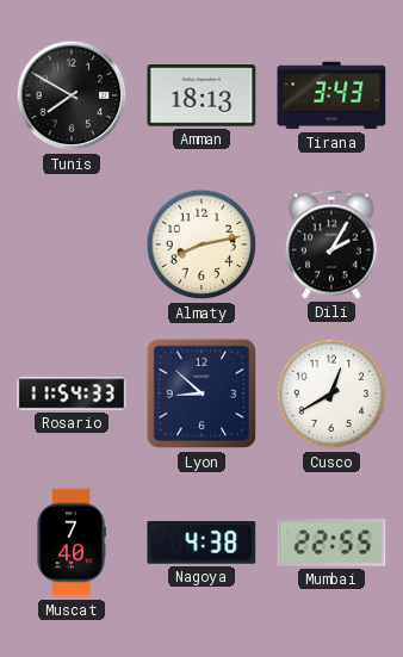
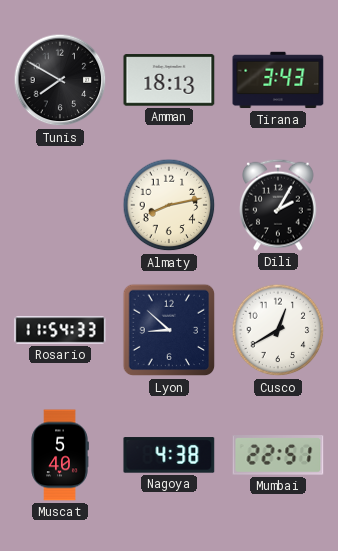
Muscat: 7:40 -> 5:40 (60, 455)
Mumbai: 22:55 -> 22:51 (278, 455)
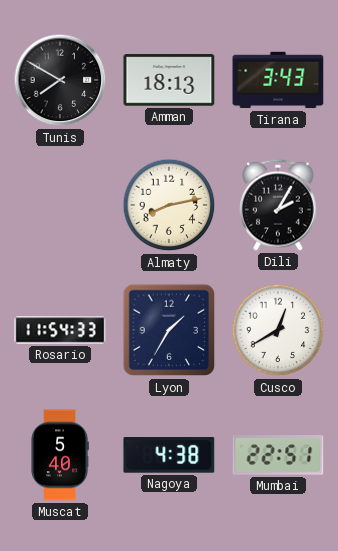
Lyon: 8:52 -> 1:35 (169, 330)
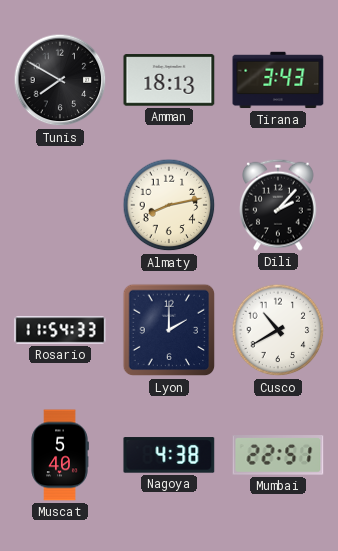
Dili: 2:05 -> 2:07 (278, 205)
Lyon: 1:35 -> 2:00 (169, 330)
Cusco: 12:40 -> 10:40 (278, 330)
